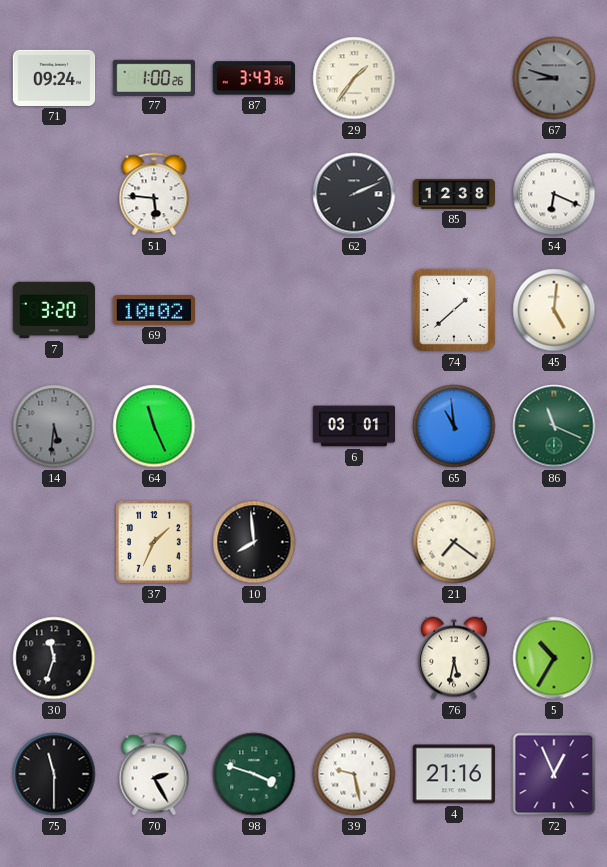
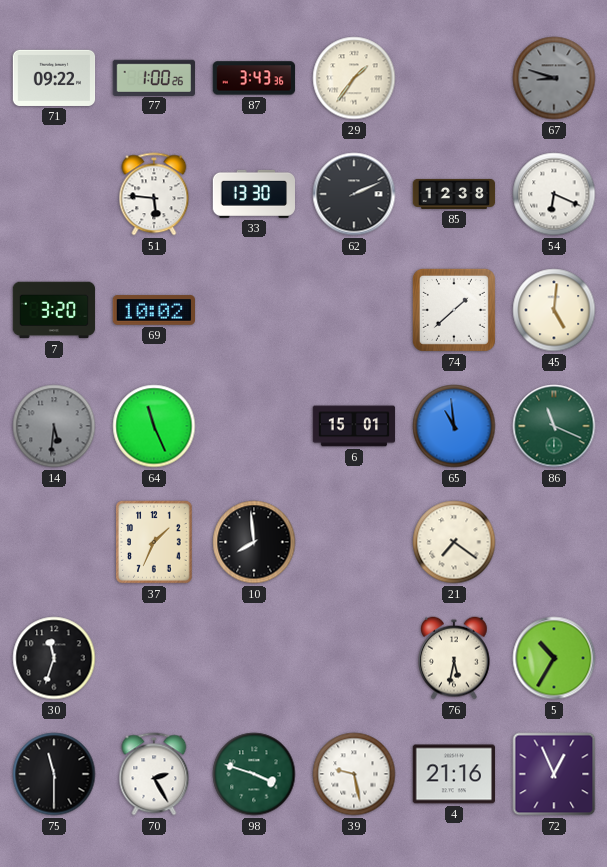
71: 09:24 -> 09:22 (54, 78)
33: none -> 13:30 (254, 194)
6: 03:01 -> 15:01 (354, 426)
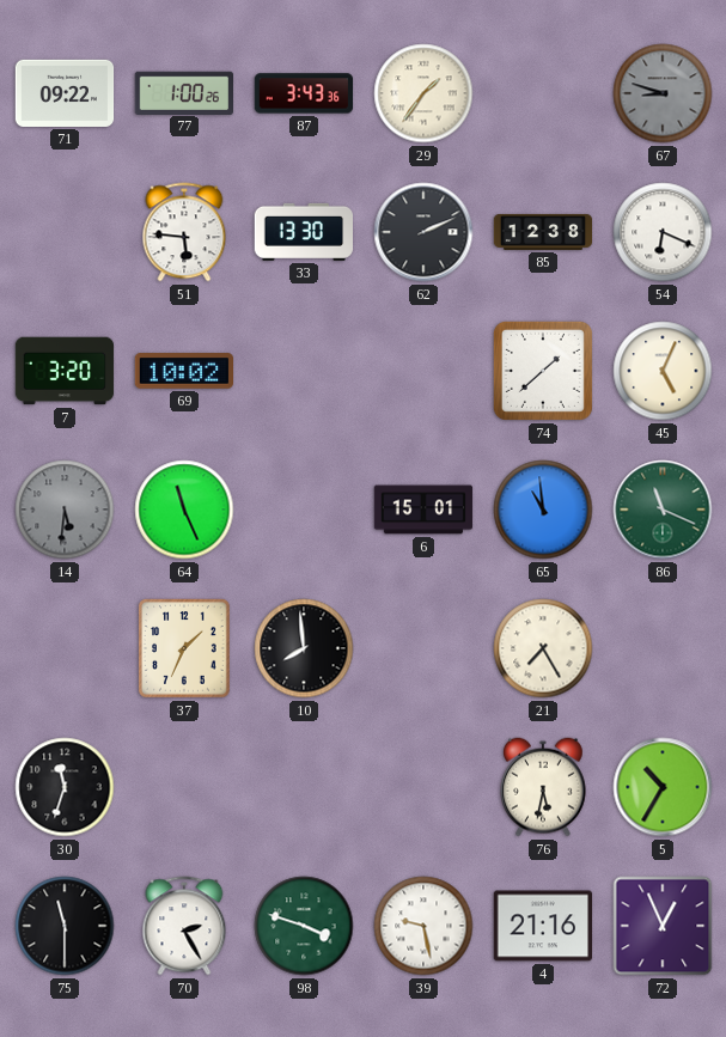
45: 5:01 -> 5:04 (663, 371)
21: 7:21 -> 7:25 (543, 648)
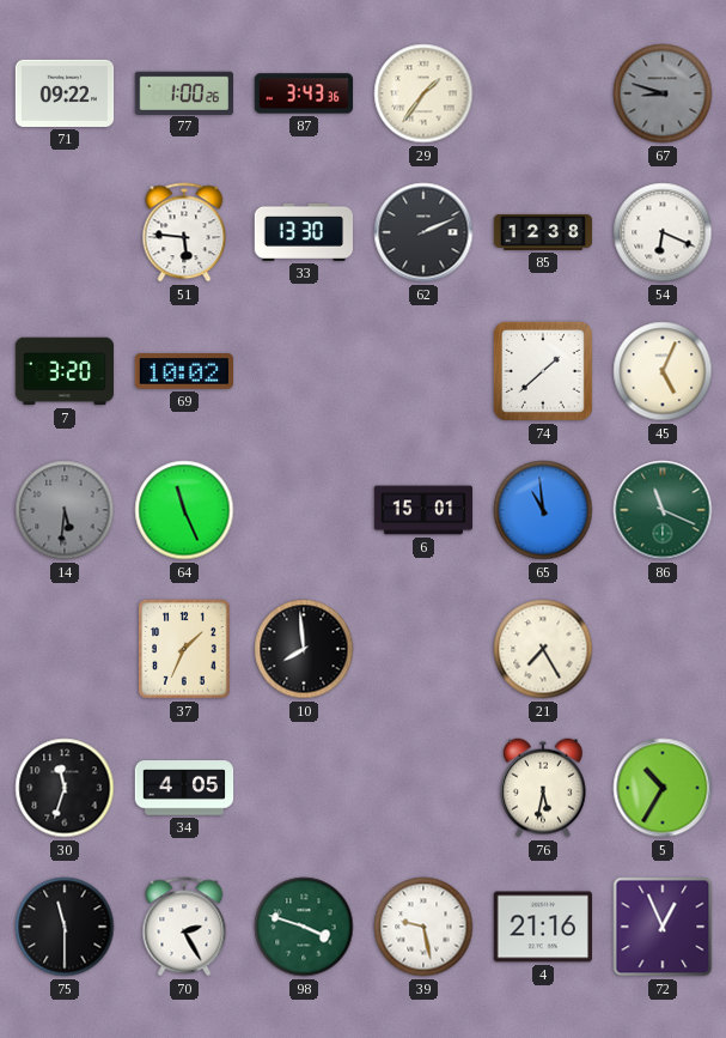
34: none -> 4:05 (184, 788)
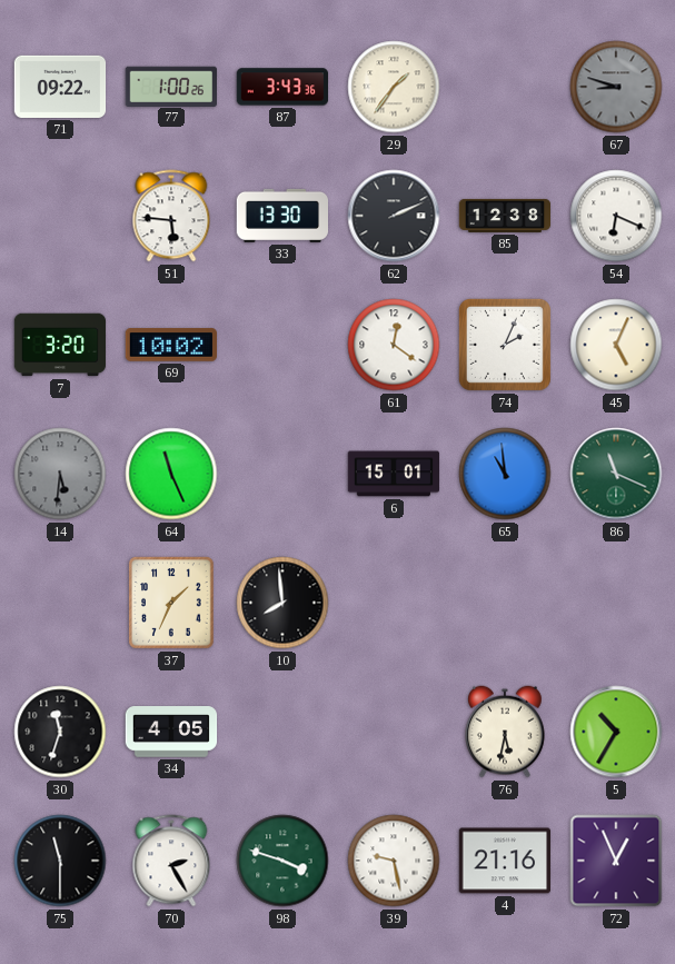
61: none -> 12:21 (394, 345)
74: 1:38 -> 2:04 (505, 345)
21: 7:25 -> none (543, 649)
